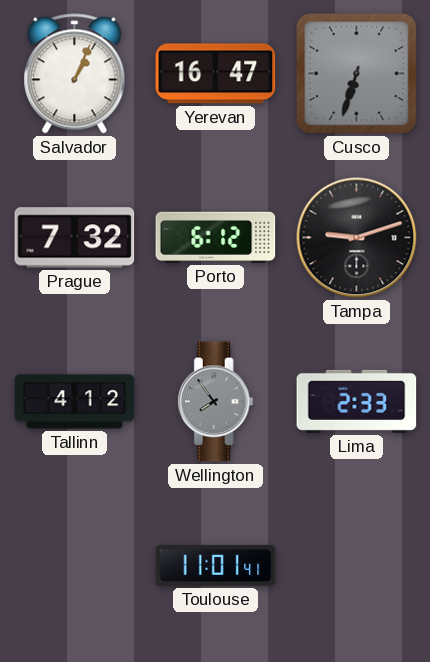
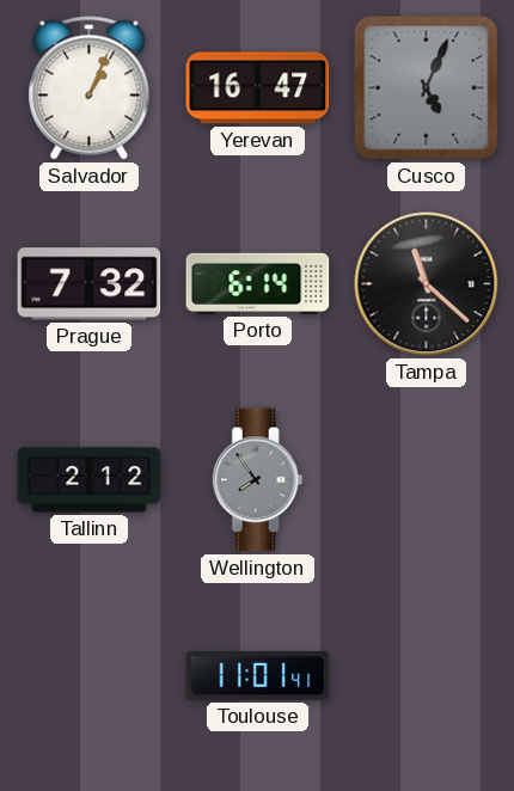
Cusco: 6:33 -> 5:04 (427, 88)
Porto: 6:12 -> 6:14 (258, 283)
Tampa: 9:12 -> 11:22 (427, 284)
Tallinn: 4:12 -> 2:12 (90, 480)
Lima: 2:33 -> none (357, 401)
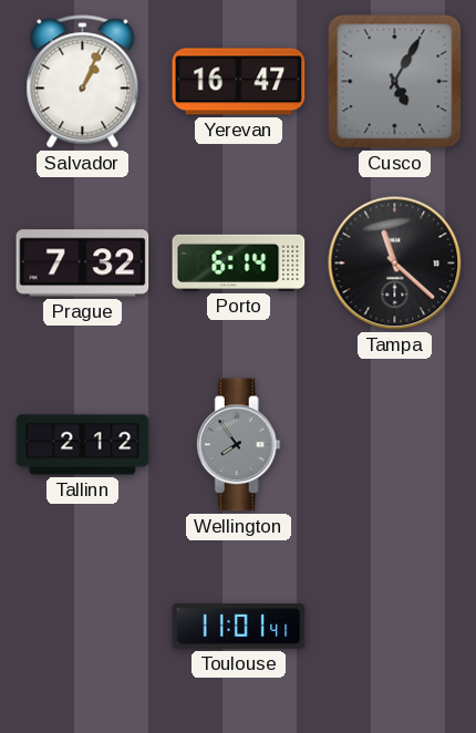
Cusco: 5:04 -> 5:05 (395, 82)
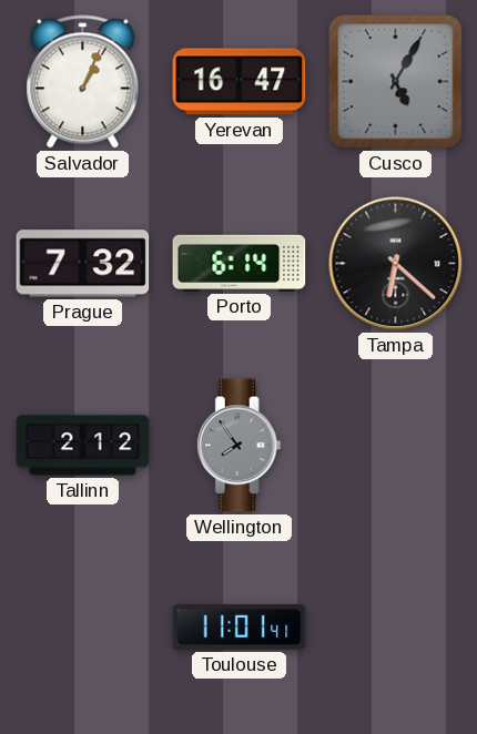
Tampa: 11:22 -> 6:22 (396, 264)
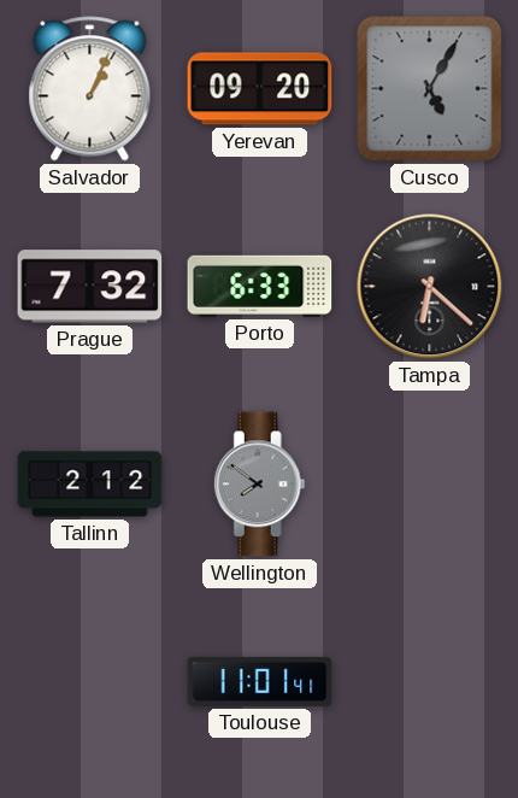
Yerevan: 16:47 -> 09:20 (260, 89)
Porto: 6:14 -> 6:33 (260, 286)
Wellington: 7:54 -> 7:51 (259, 485)
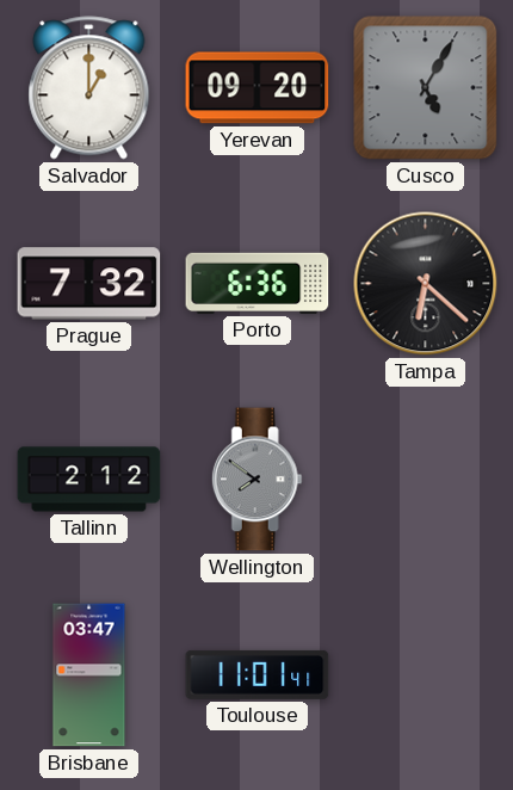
Salvador: 1:04 -> 1:00 (89, 88)
Porto: 6:33 -> 6:36 (258, 283)
Brisbane: none -> 03:47 (89, 675)
